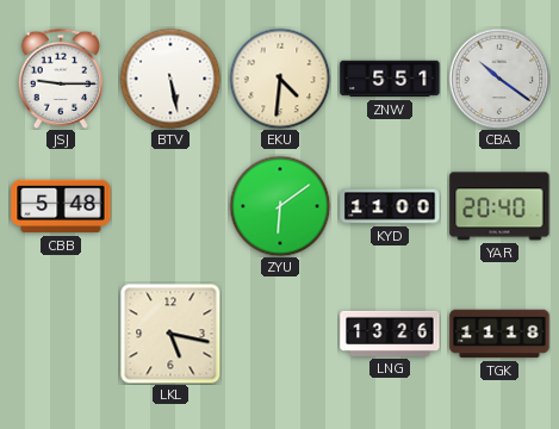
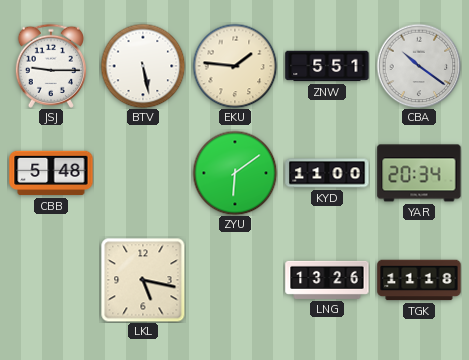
EKU: 4:31 -> 1:46 (235, 66)
YAR: 20:40 -> 20:34 (419, 173)
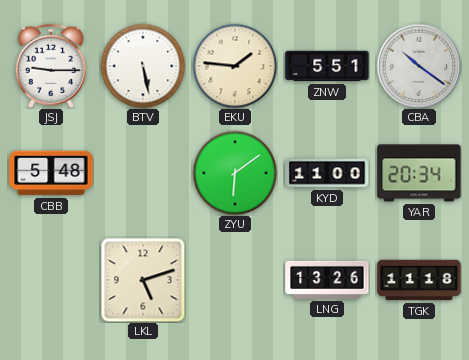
LKL: 5:17 -> 5:12 (143, 280)
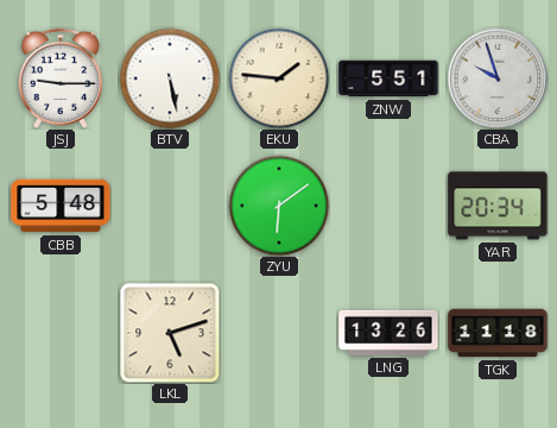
CBA: 10:21 -> 9:57 (498, 78)
KYD: 11:00 -> none (327, 173)
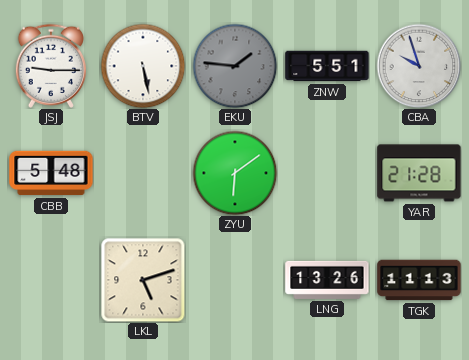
EKU dial: cream -> grey (235, 66)
YAR: 20:34 -> 21:28 (419, 173)
TGK: 11:18 -> 11:13 (419, 280)
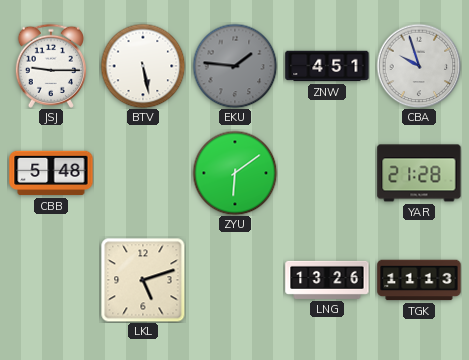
ZNW: 5:51 -> 4:51 (327, 66)
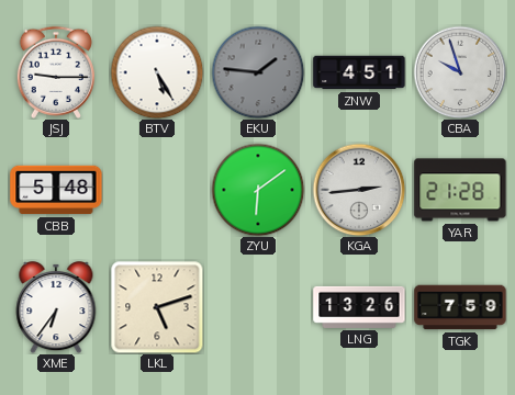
BTV: 5:28 -> 5:25 (157, 72)
KGA: none -> 2:44 (359, 190)
XME: none -> 6:36 (56, 308)
TGK: 11:13 -> 7:59 (460, 307)
